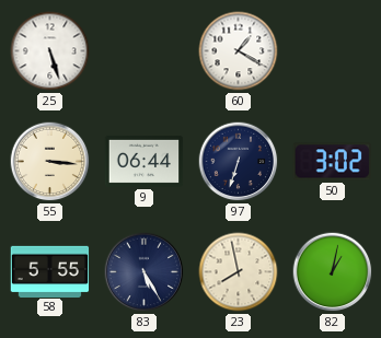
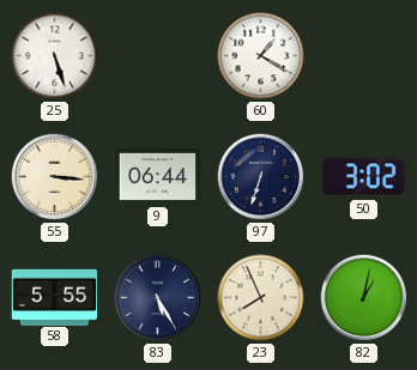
23: 7:58 -> 7:56 (261, 298)
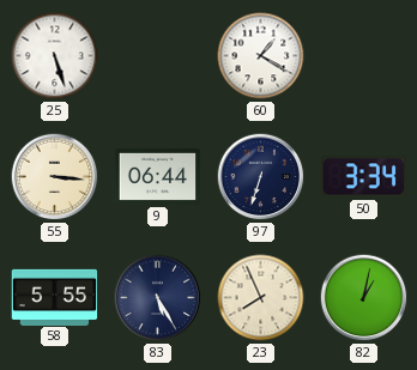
50: 3:02 -> 3:34 (363, 177)
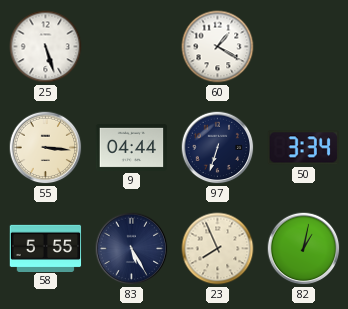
9: 06:44 -> 04:44 (132, 147)
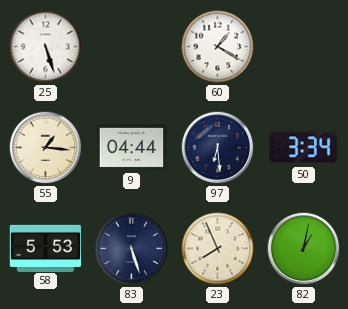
55: 3:16 -> 1:16 (46, 148)
97: 6:33 -> 6:29 (218, 148)
58: 5:55 -> 5:53 (46, 248)
83: 5:25 -> 5:27 (132, 249)
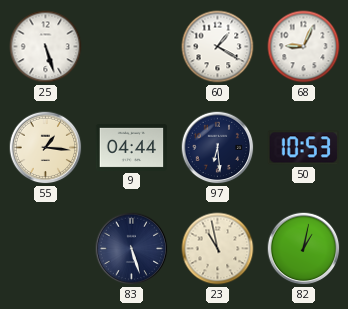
68: none -> 9:04 (304, 47)
50: 3:34 -> 10:53 (303, 148)
58: 5:53 -> none (46, 248)
23: 7:56 -> 10:58 (218, 249)
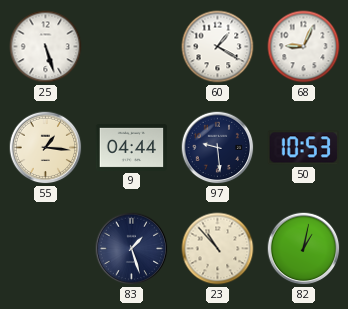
97: 6:29 -> 9:29 (218, 148)
83: 5:27 -> 1:27 (132, 249)
23: 10:58 -> 10:53 (218, 249)
